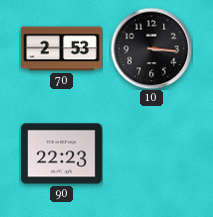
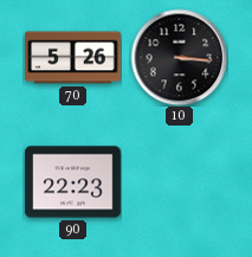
70: 2:53 -> 5:26 (73, 58)
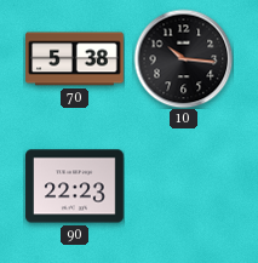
70: 5:26 -> 5:38 (75, 59)
10: 3:16 -> 10:16 (183, 58)
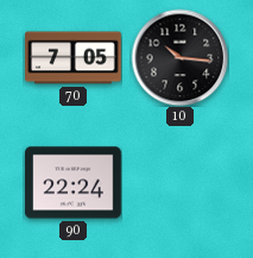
70: 5:38 -> 7:05 (74, 58)
90: 22:23 -> 22:24 (74, 183)
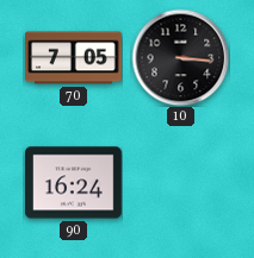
10: 10:16 -> 3:16 (180, 57)
90: 22:24 -> 16:24 (74, 183)
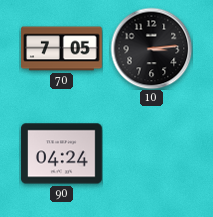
10: 3:16 -> 3:14 (151, 48)
90: 16:24 -> 04:24 (62, 154)
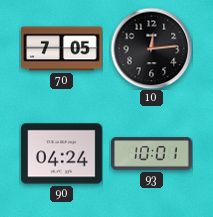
10: 3:14 -> 12:14 (151, 48)
93: none -> 10:01 (152, 154)
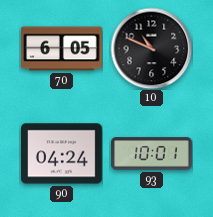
70: 7:05 -> 6:05 (62, 49)
10: 12:14 -> 10:49 (151, 48)
